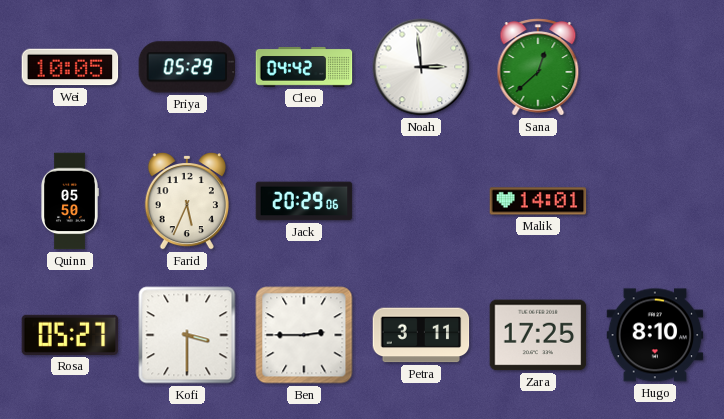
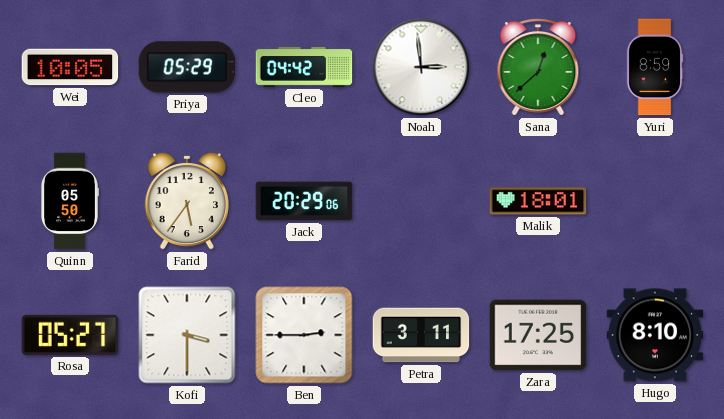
Yuri: none -> 8:59 (655, 67)
Farid: 5:34 -> 5:36 (187, 201)
Malik: 14:01 -> 18:01 (538, 201)
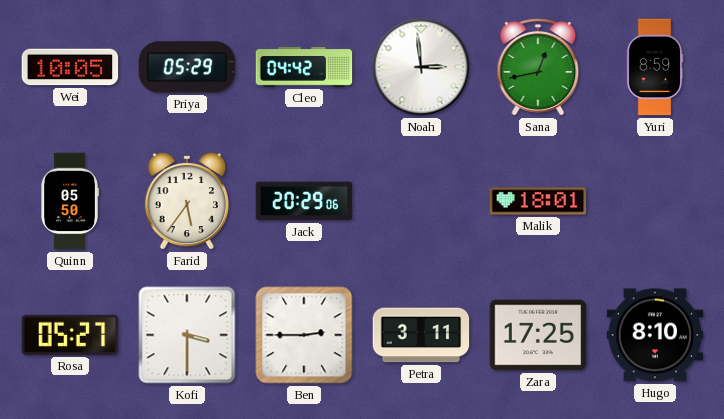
Sana: 12:38 -> 12:43 (538, 67)
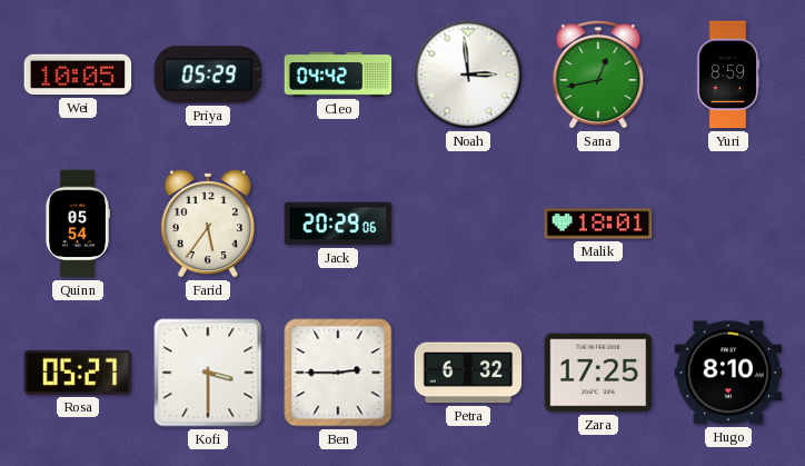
Quinn: 05:50 -> 05:54 (78, 224)
Petra: 3:11 -> 6:32 (468, 373)
